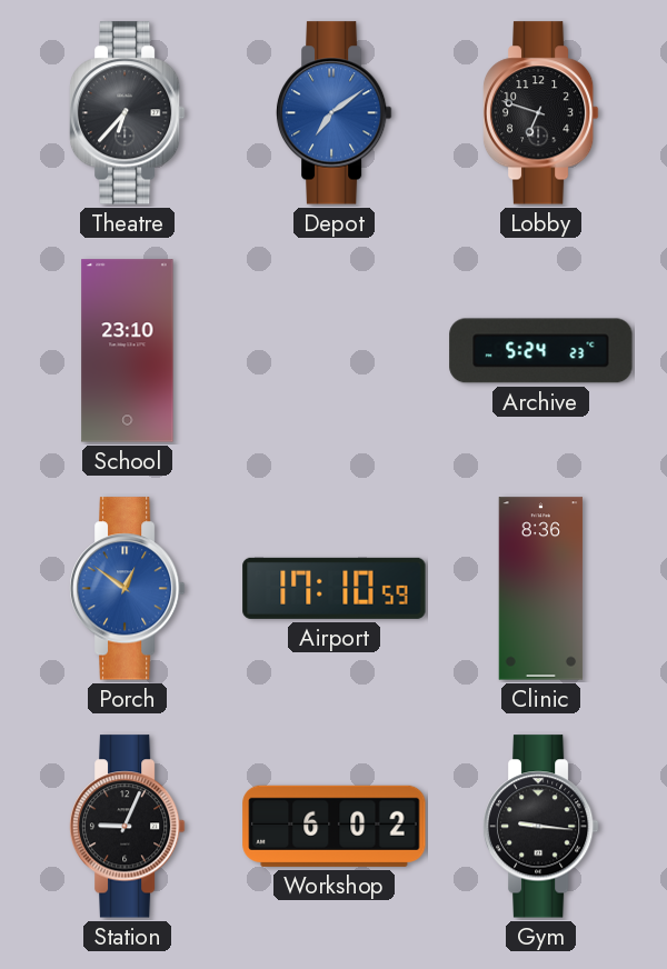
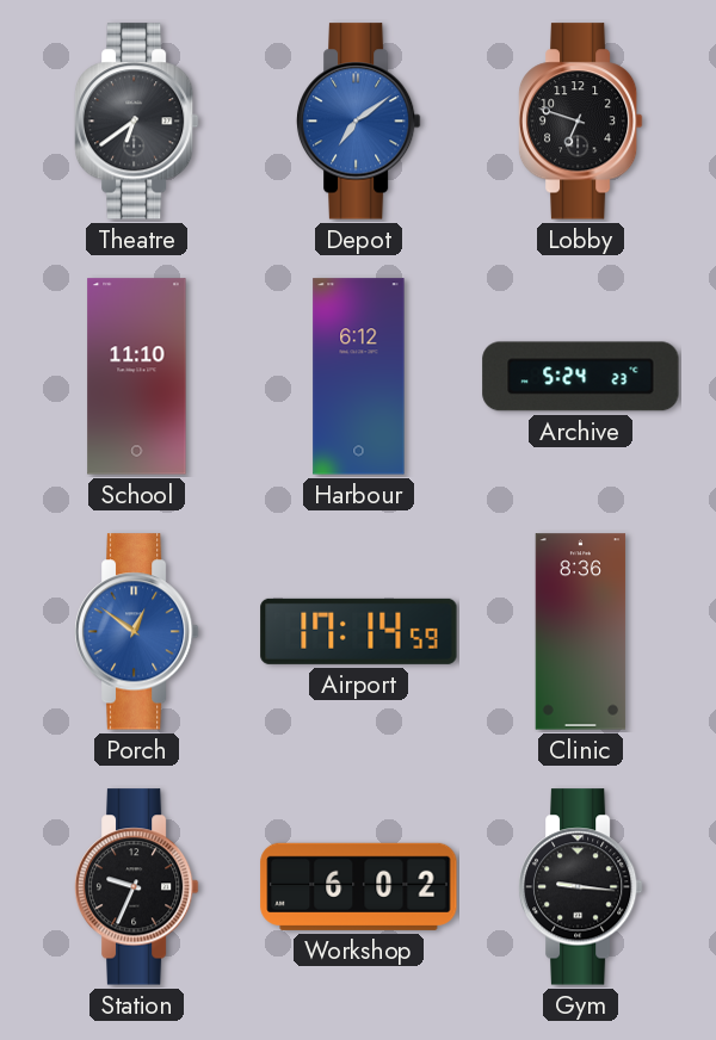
Theatre: 6:37 -> 6:39 (136, 122)
School: 23:10 -> 11:10 (137, 377)
Harbour: none -> 6:12 (359, 377)
Airport: 17:10 -> 17:14 (359, 631)
Station: 9:04 -> 9:34 (136, 887)
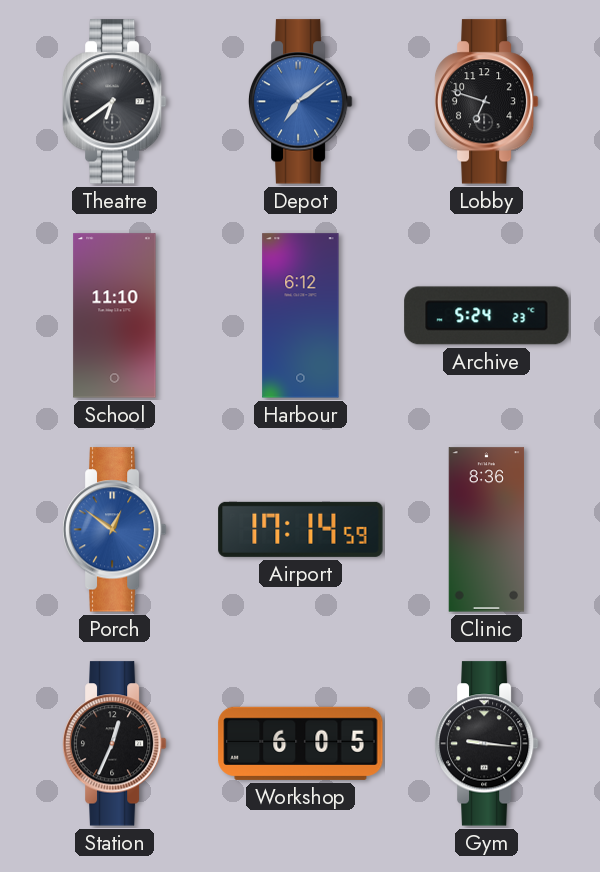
Station: 9:34 -> 12:34 (114, 744)
Workshop: 6:02 -> 6:05 (301, 743)
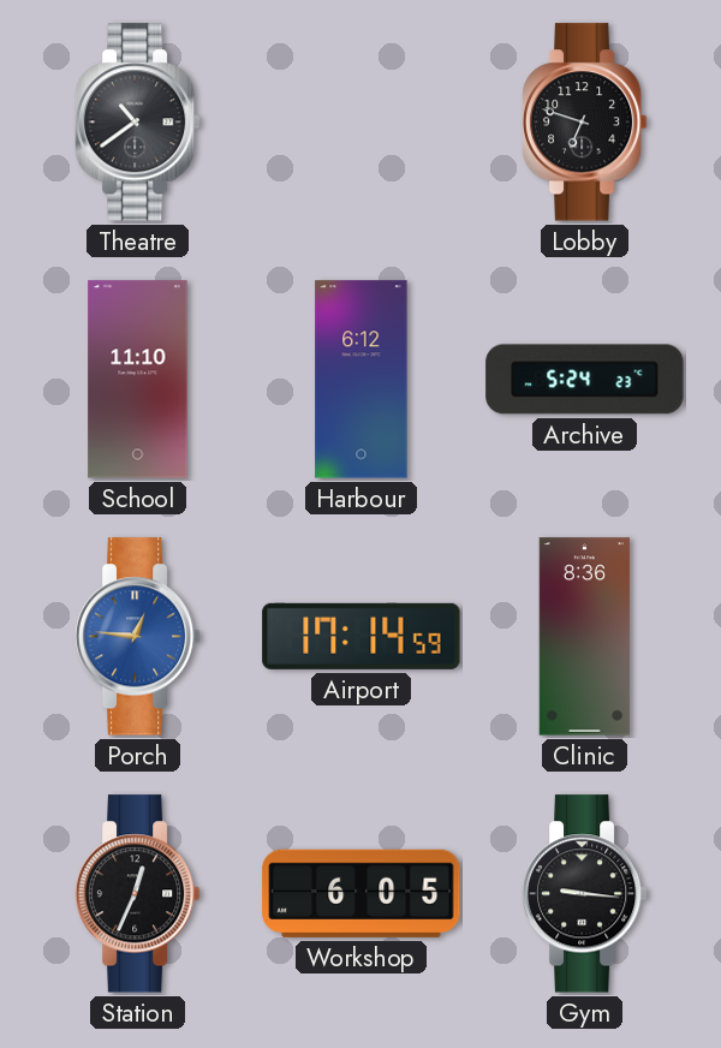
Theatre: 6:39 -> 10:39 (137, 123)
Depot: 7:09 -> none (300, 102)
Porch: 12:51 -> 12:46 (137, 637)
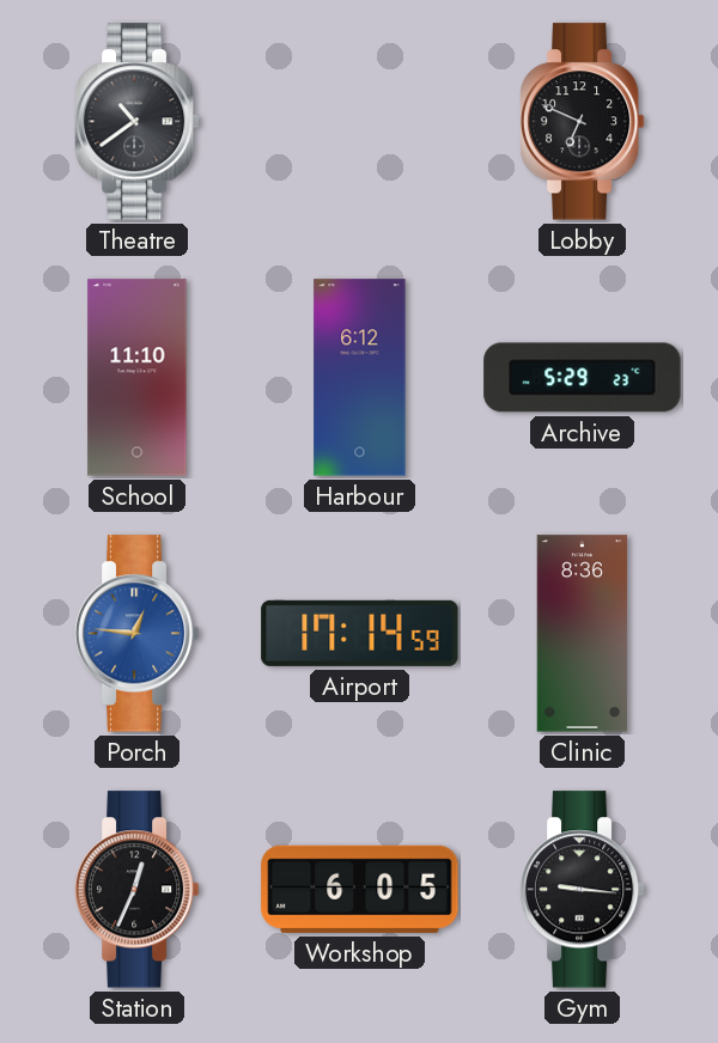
Lobby: 6:48 -> 6:49 (582, 122)
Archive: 5:24 -> 5:29 (583, 378)
